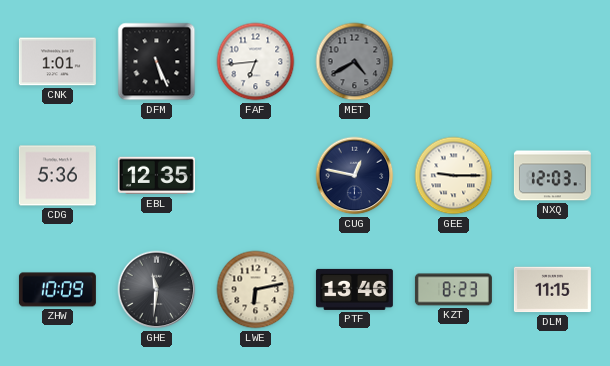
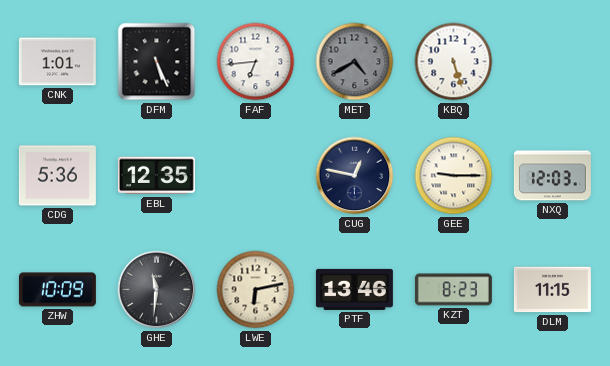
KBQ: none -> 5:27 (454, 62)
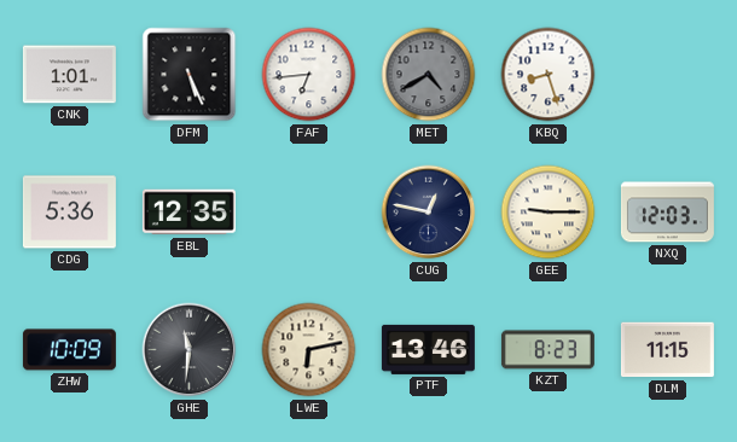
KBQ: 5:27 -> 8:27 (549, 75)
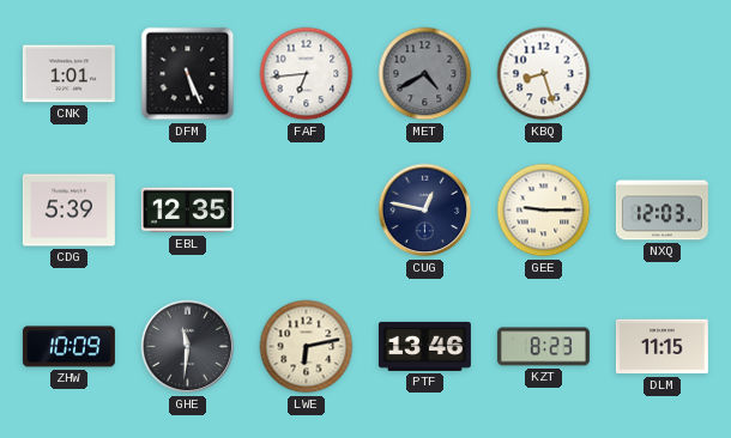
CDG: 5:36 -> 5:39 (68, 211)
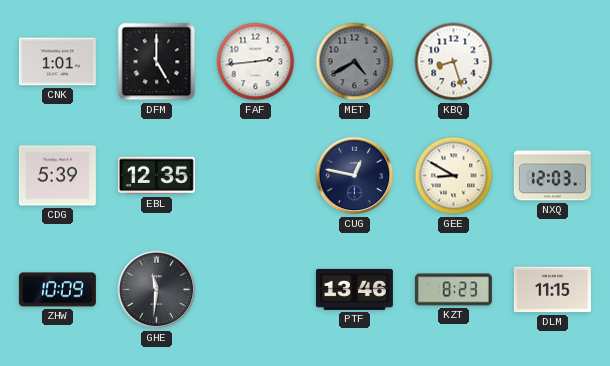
DFM: 5:26 -> 5:00 (157, 62)
FAF: 6:44 -> 2:44 (256, 62)
GEE: 9:15 -> 8:50 (454, 176)
LWE: 6:13 -> none (307, 347)
